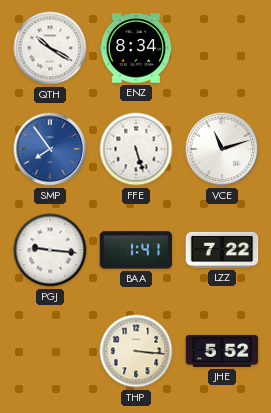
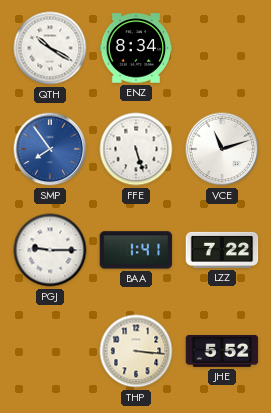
PGJ: 9:16 -> 9:15 (50, 250)
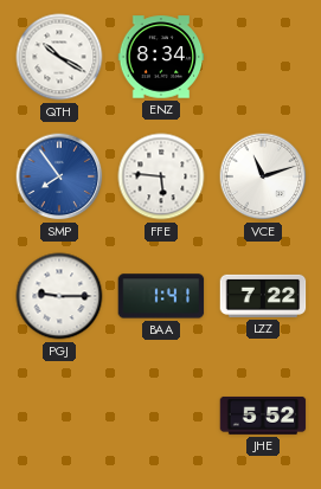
FFE: 5:27 -> 5:46 (161, 176)
THP: 3:16 -> none (136, 351)
